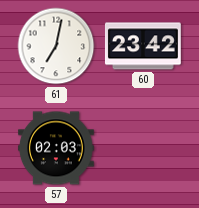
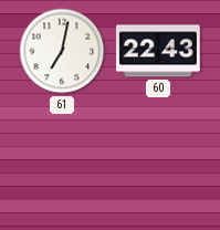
60: 23:42 -> 22:43 (158, 51)
57: 02:03 -> none (56, 148)
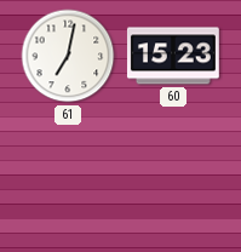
60: 22:43 -> 15:23 (173, 56)
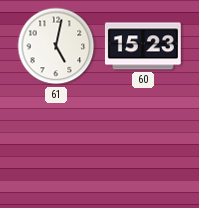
61: 7:02 -> 5:02 (56, 46)
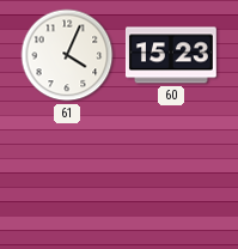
61: 5:02 -> 4:04 (67, 55)
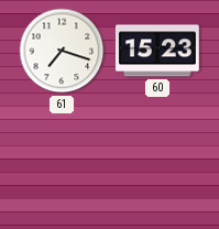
61: 4:04 -> 7:18 (62, 51)
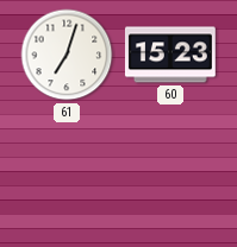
61: 7:18 -> 7:03 (67, 55)
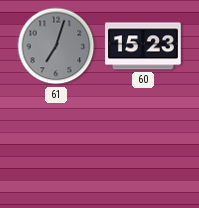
61 dial: white -> grey (56, 46)
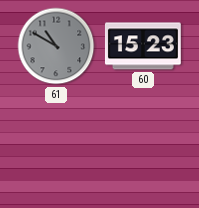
61: 7:03 -> 10:50 (56, 46)
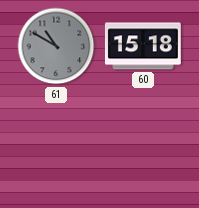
60: 15:23 -> 15:18 (143, 46)
